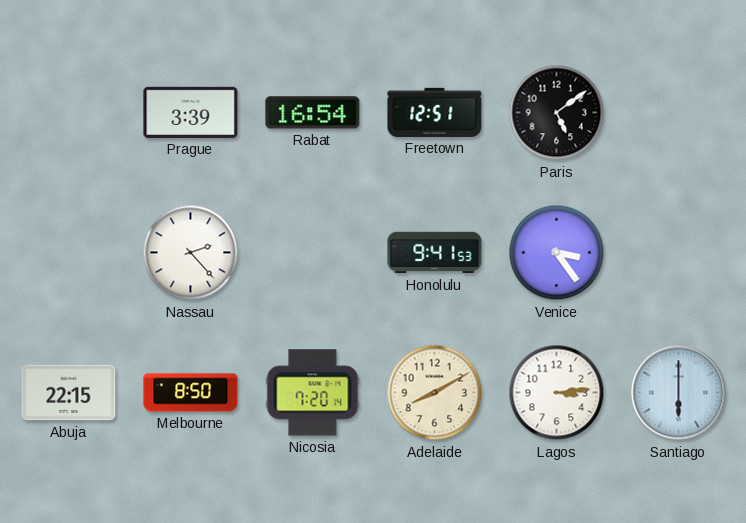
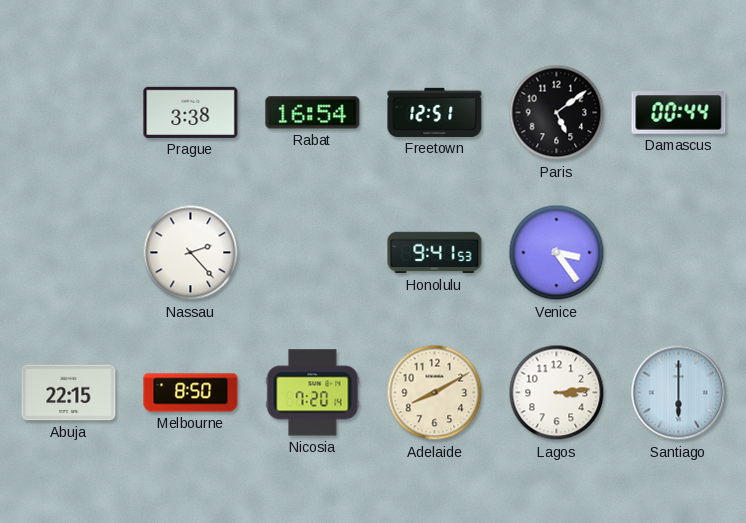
Prague: 3:39 -> 3:38 (191, 112)
Damascus: none -> 00:44 (679, 113)
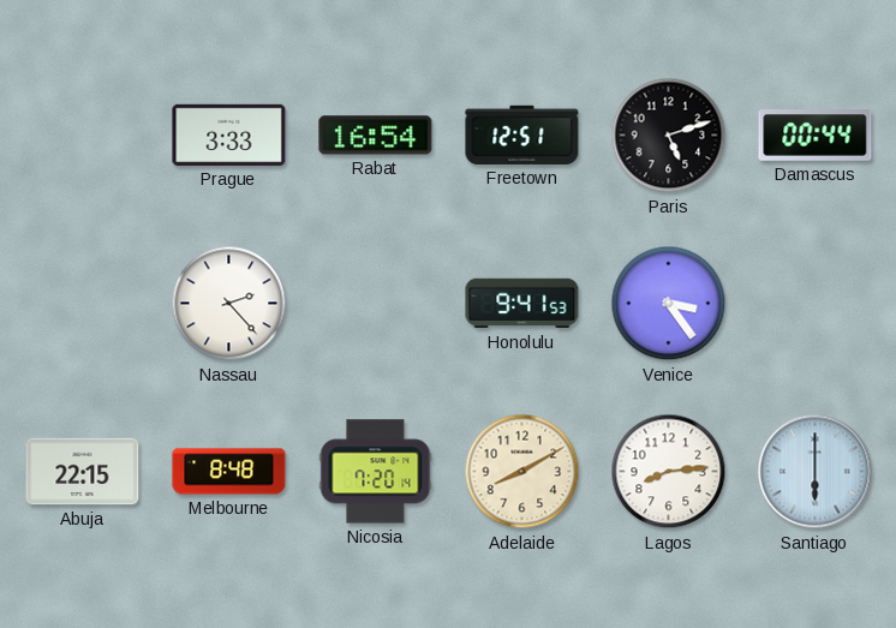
Prague: 3:38 -> 3:33 (229, 134)
Paris: 5:09 -> 5:12 (669, 136)
Melbourne: 8:50 -> 8:48 (229, 472)
Lagos: 3:14 -> 8:14 (669, 472)
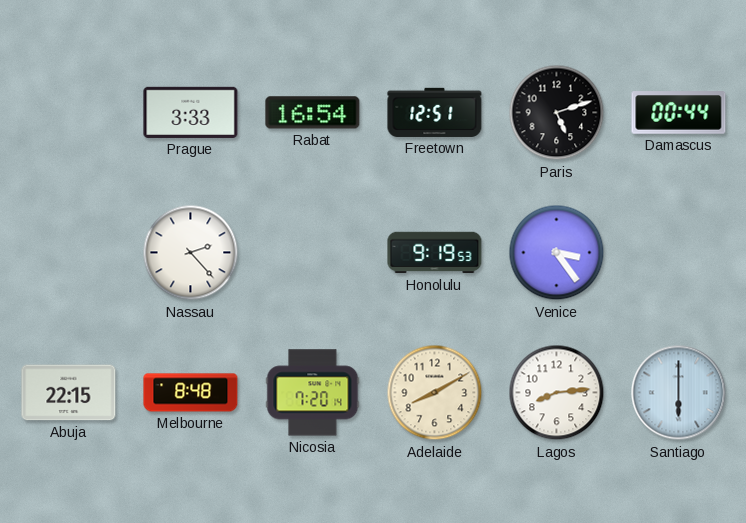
Honolulu: 9:41 -> 9:19 (435, 253)
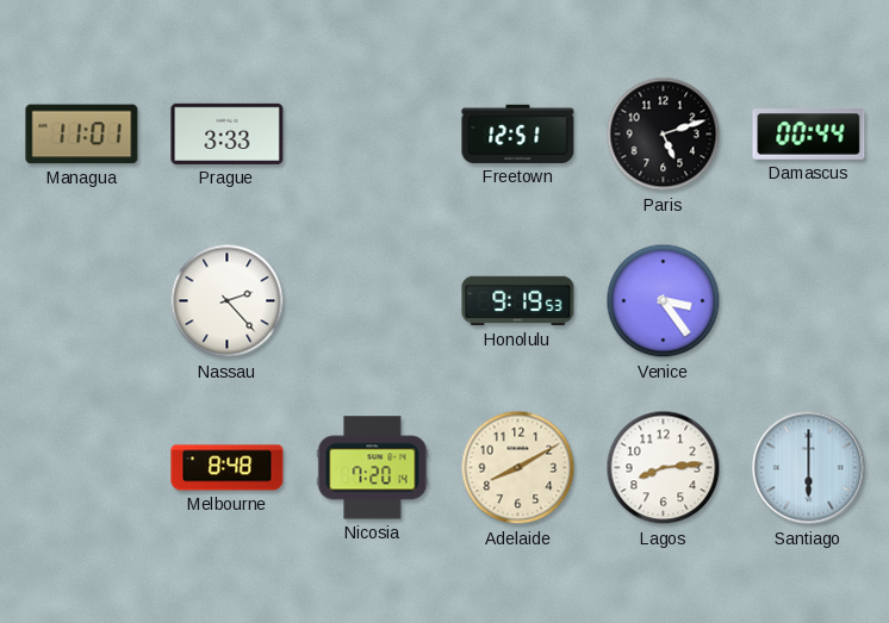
Managua: none -> 11:01 (82, 135)
Rabat: 16:54 -> none (313, 113)
Abuja: 22:15 -> none (69, 393)
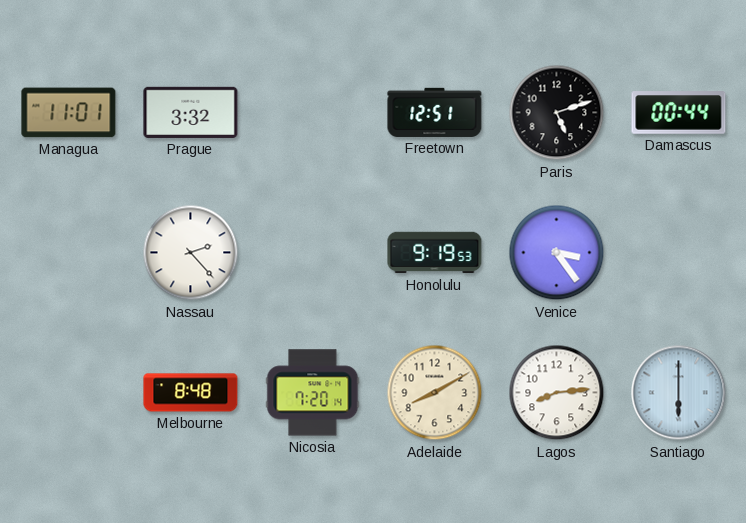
Prague: 3:33 -> 3:32 (191, 112)
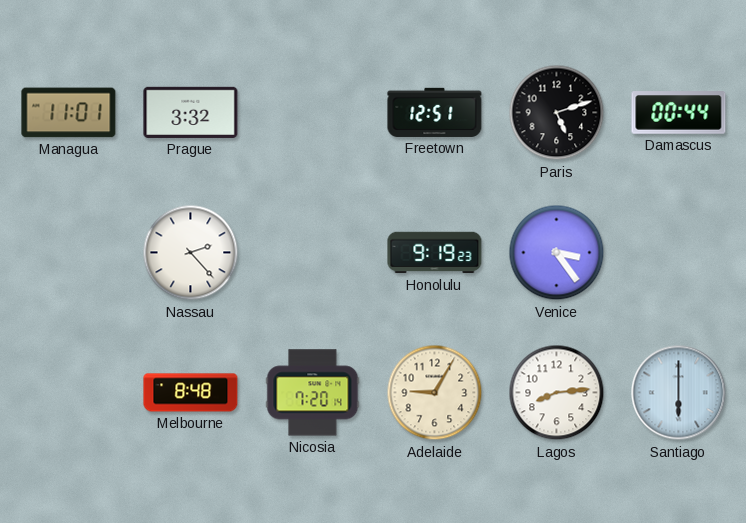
Honolulu: 9:19:53 -> 9:19:23 (435, 253)
Adelaide: 8:10 -> 9:05 (435, 393)
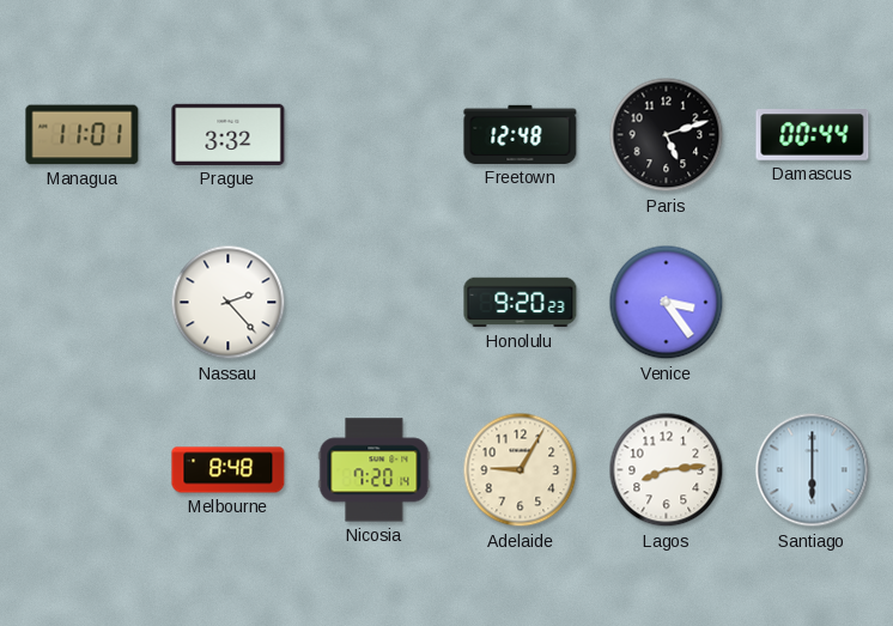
Freetown: 12:51 -> 12:48 (521, 134)
Honolulu: 9:19 -> 9:20 (521, 303)
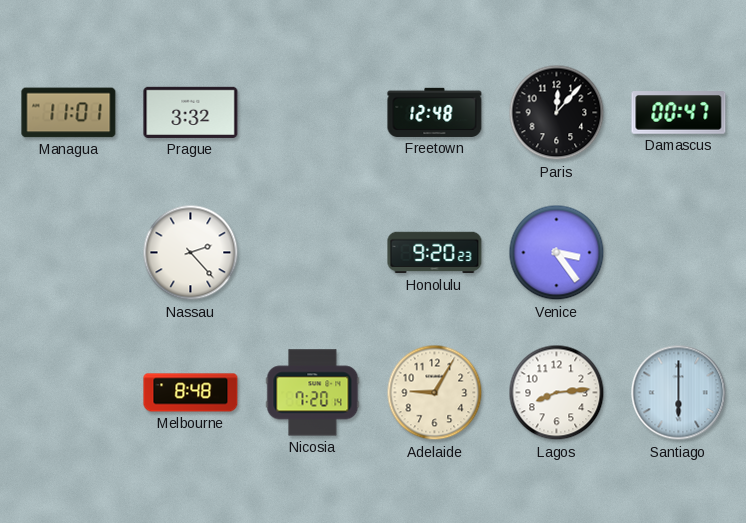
Paris: 5:12 -> 12:07 (557, 113)
Damascus: 00:44 -> 00:47 (679, 113)
